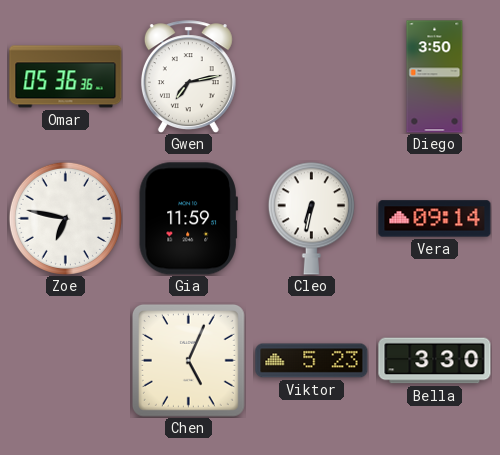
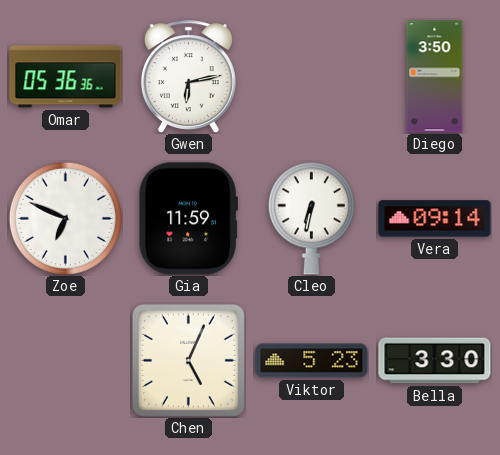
Gwen: 7:13 -> 6:13 (188, 76)
Zoe: 6:47 -> 6:49 (65, 218)
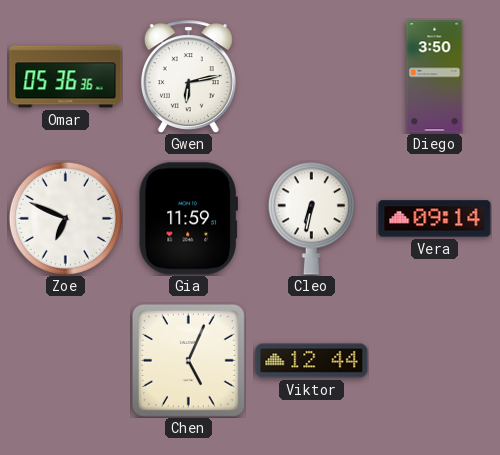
Viktor: 5:23 -> 12:44 (312, 361)
Bella: 3:30 -> none (435, 361)
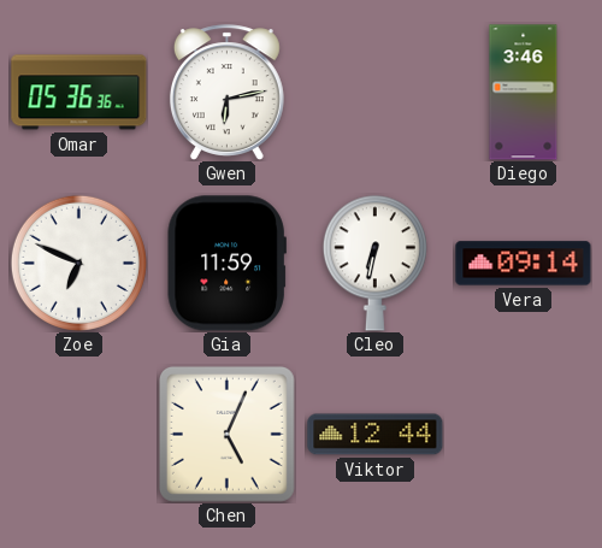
Diego: 3:50 -> 3:46 (524, 93)
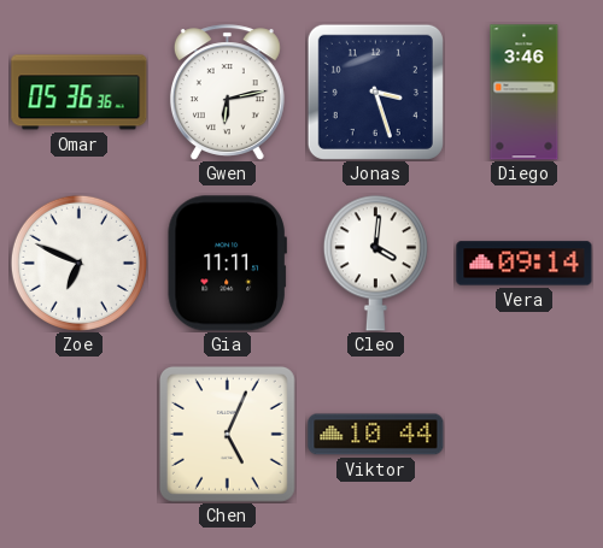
Jonas: none -> 3:27 (375, 92)
Gia: 11:59 -> 11:11 (227, 264)
Cleo: 6:32 -> 4:01 (375, 263)
Viktor: 12:44 -> 10:44 (376, 435)
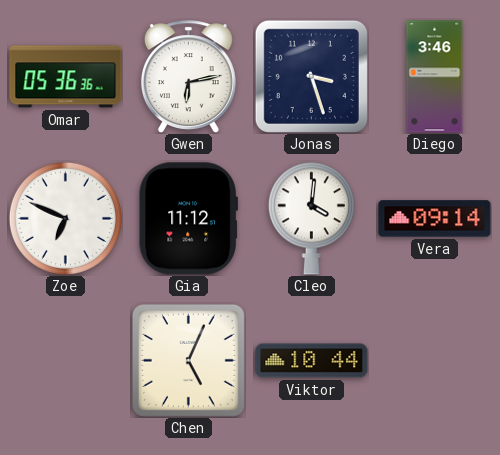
Gia: 11:11 -> 11:12 (188, 219)
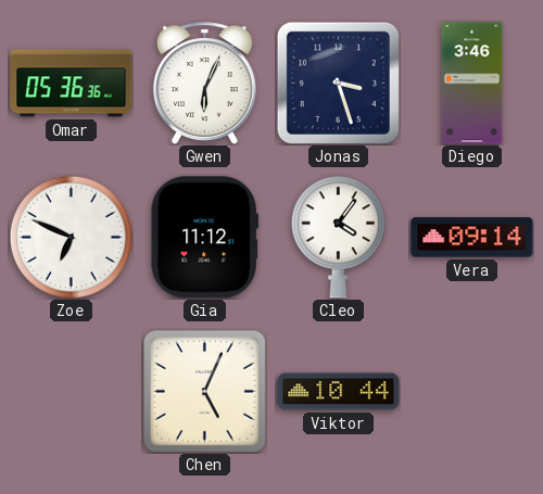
Gwen: 6:13 -> 6:04 (204, 83)
Cleo: 4:01 -> 4:06 (338, 237)
